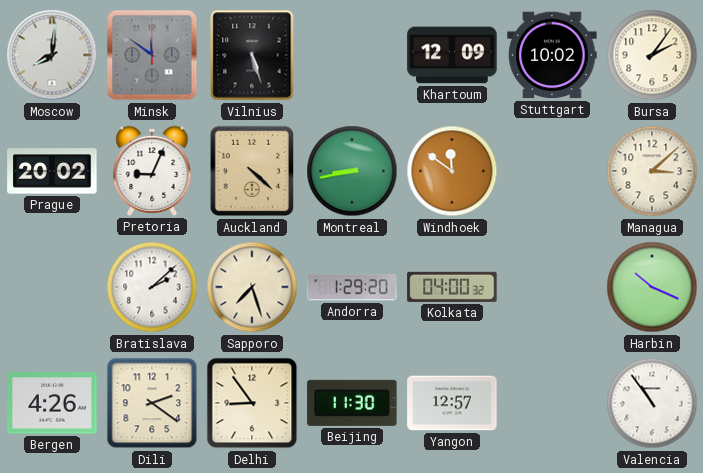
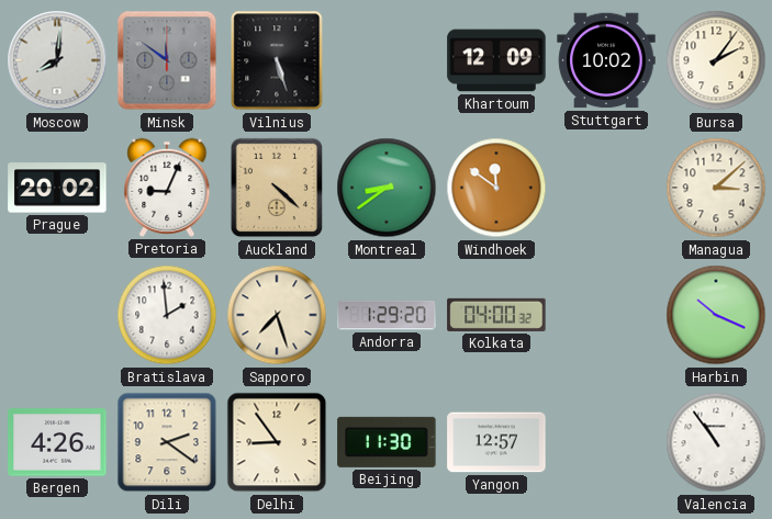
Montreal: 8:43 -> 8:39 (387, 188)
Bratislava: 2:08 -> 1:59 (167, 315)
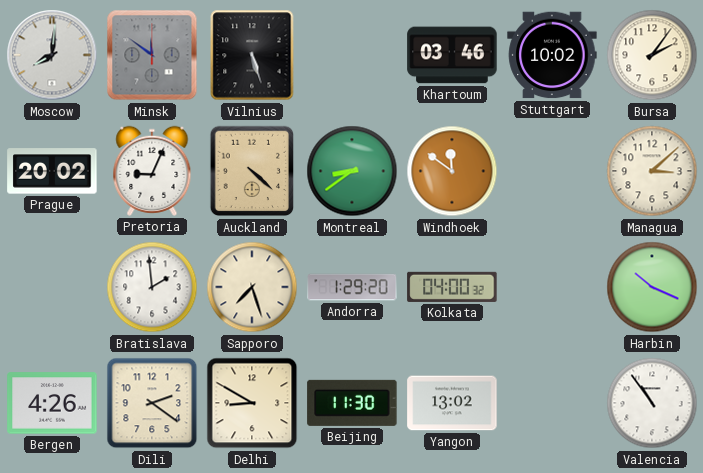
Khartoum: 12:09 -> 03:46 (452, 55)
Delhi: 8:54 -> 8:50 (252, 403)
Yangon: 12:57 -> 13:02 (452, 403)
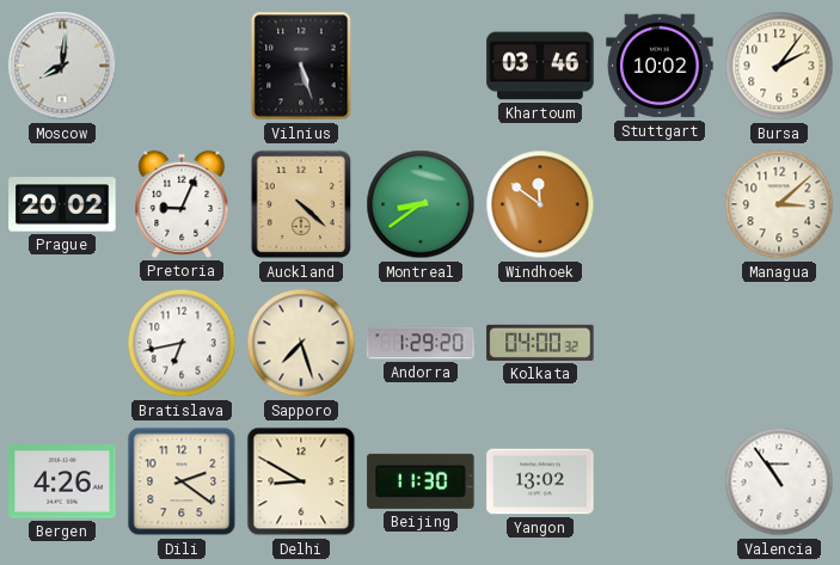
Minsk: 11:51 -> none (152, 55)
Bratislava: 1:59 -> 6:43 (182, 343)
Harbin: 10:19 -> none (652, 287)
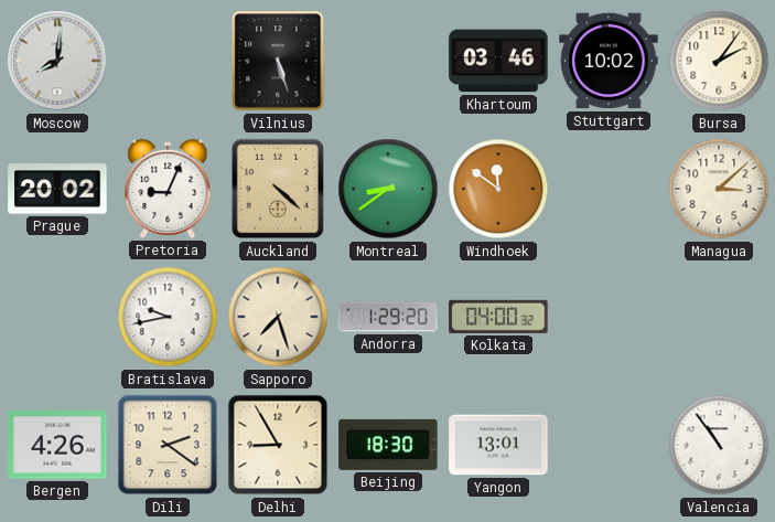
Bratislava: 6:43 -> 9:43 (168, 317)
Delhi: 8:50 -> 8:55 (278, 445)
Beijing: 11:30 -> 18:30 (388, 445)
Yangon: 13:02 -> 13:01 (498, 445)
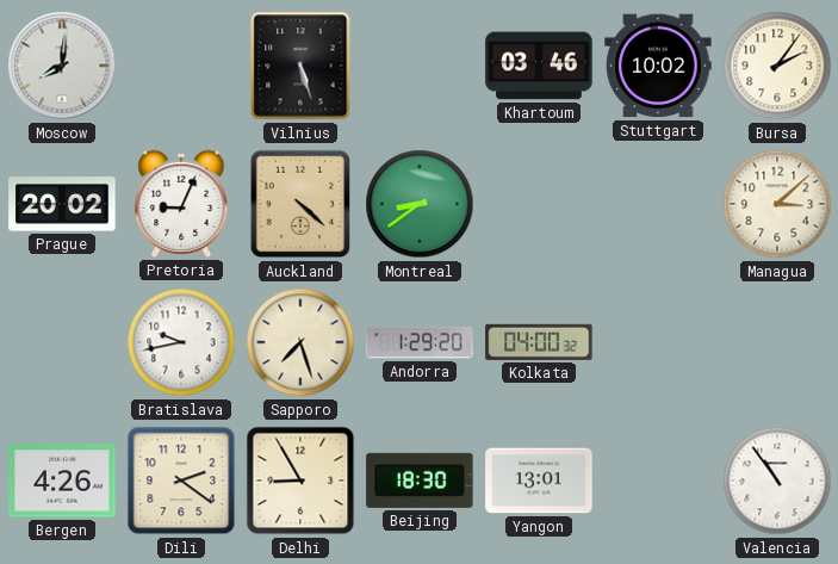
Windhoek: 11:51 -> none (498, 189)
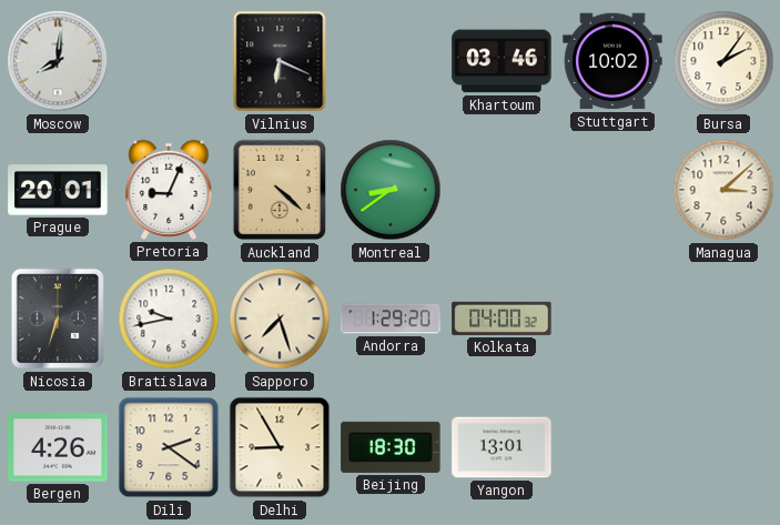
Vilnius: 5:27 -> 6:19 (280, 61)
Prague: 20:02 -> 20:01 (58, 190)
Nicosia: none -> 6:33 (58, 319)
Valencia: 10:54 -> none (777, 481)
